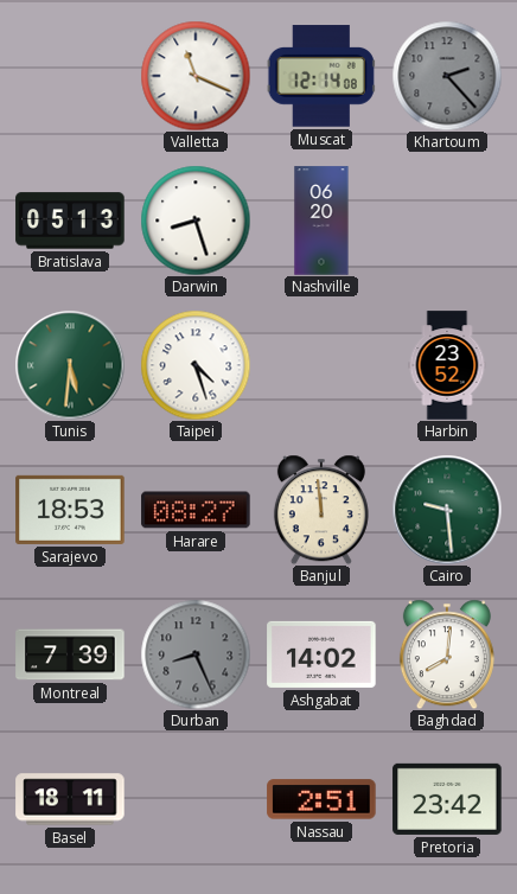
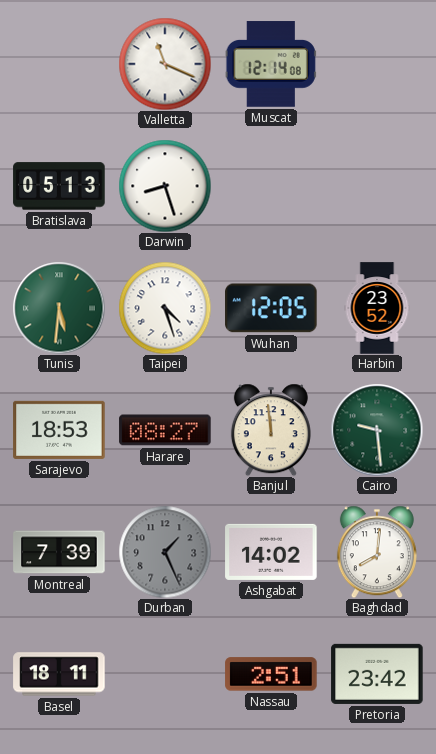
Khartoum: 2:23 -> none (447, 76)
Nashville: 06:20 -> none (321, 221)
Wuhan: none -> 12:05 (271, 308)
Durban: 8:26 -> 1:26 (165, 552)
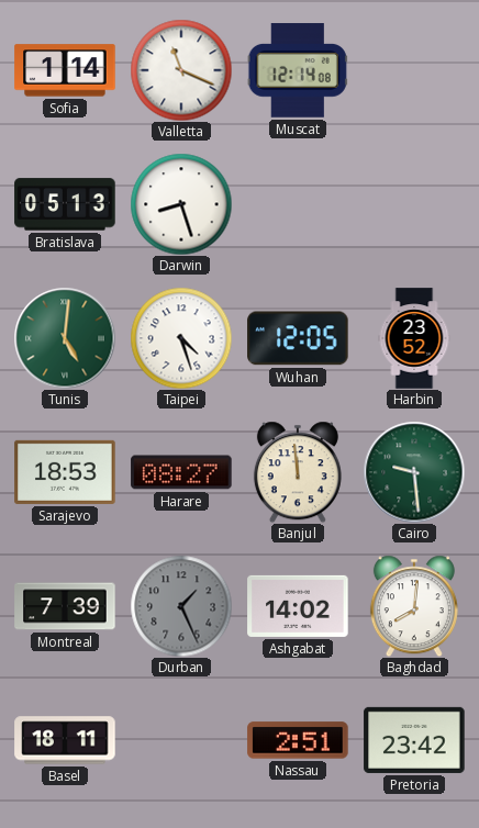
Sofia: none -> 1:14 (65, 70)
Tunis: 5:31 -> 5:01 (65, 338)
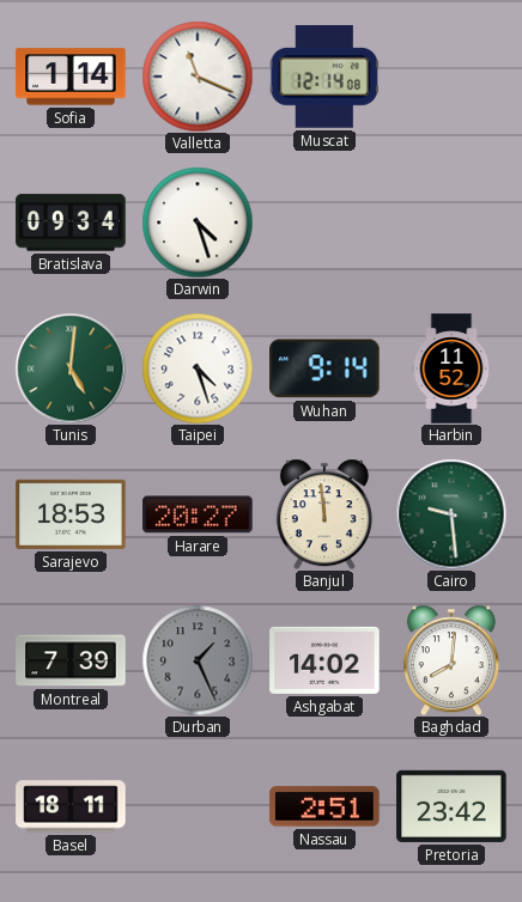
Bratislava: 05:13 -> 09:34 (71, 223)
Darwin: 8:27 -> 4:27 (198, 223)
Wuhan: 12:05 -> 9:14 (324, 368)
Harbin: 23:52 -> 11:52 (451, 368)
Harare: 08:27 -> 20:27 (198, 514)
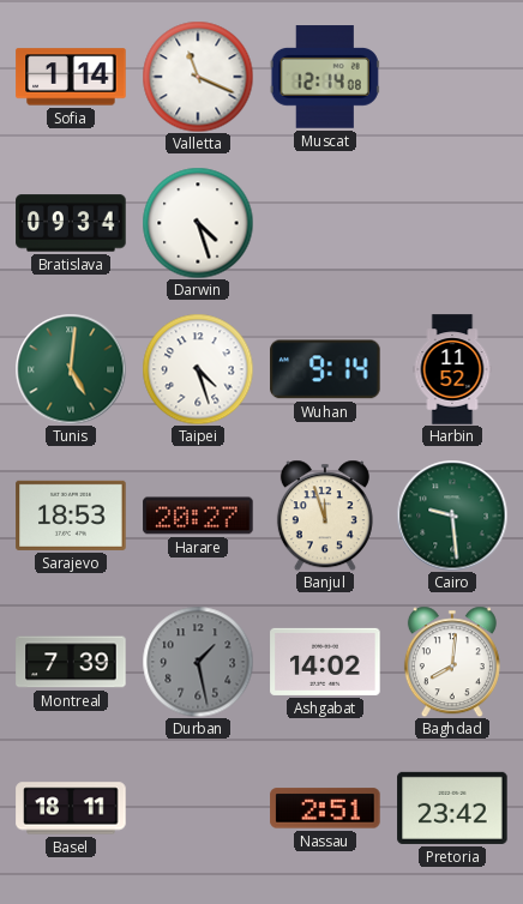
Banjul: 11:59 -> 11:57 (325, 516)
Durban: 1:26 -> 1:28 (198, 662)
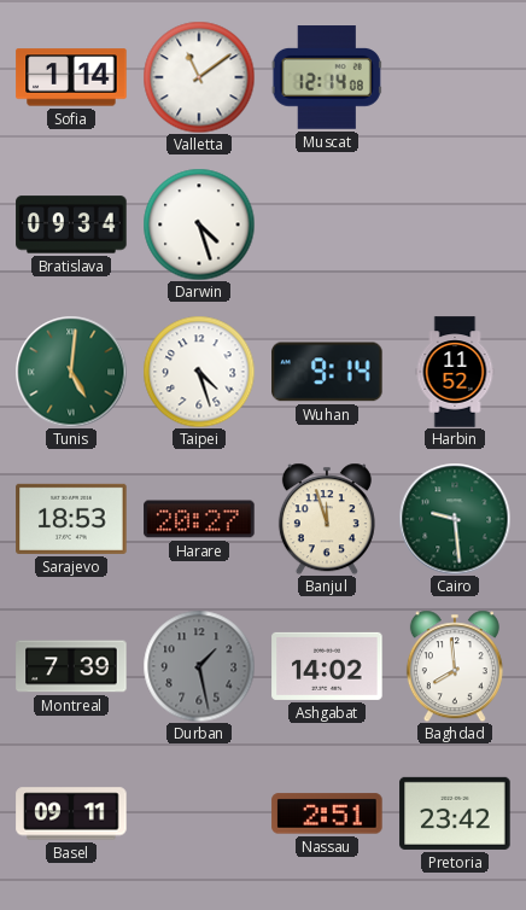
Valletta: 11:19 -> 11:09 (199, 77)
Baghdad: 8:01 -> 7:59 (455, 666)
Basel: 18:11 -> 09:11 (71, 813)
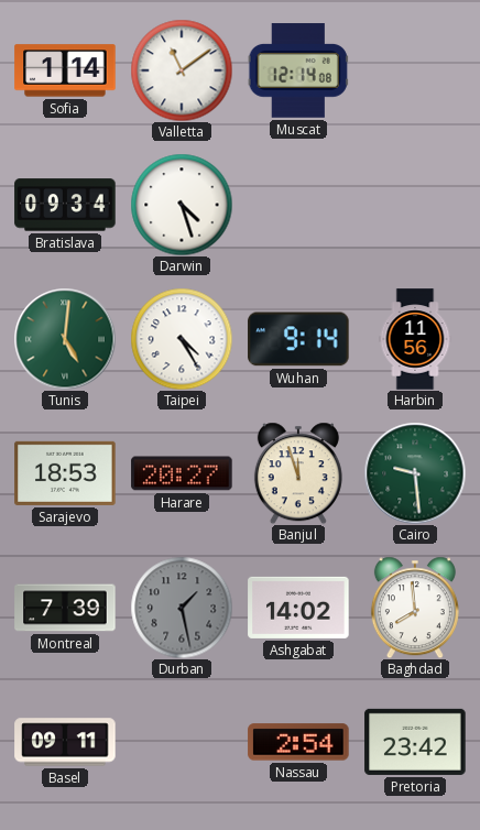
Taipei: 4:27 -> 4:25 (182, 339)
Harbin: 11:52 -> 11:56 (415, 339)
Nassau: 2:51 -> 2:54 (298, 742)
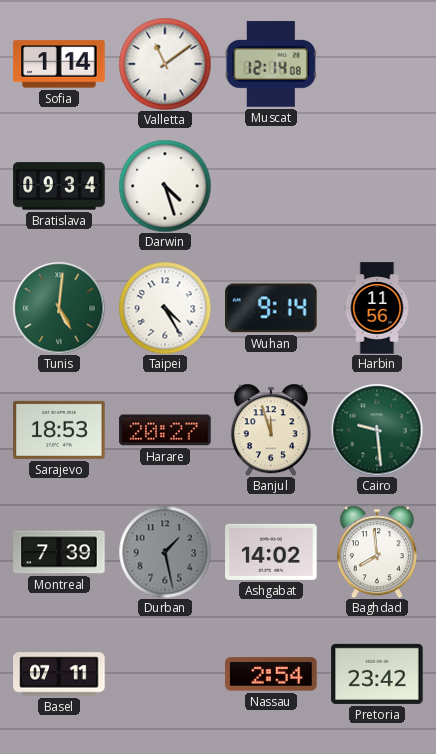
Basel: 09:11 -> 07:11 (59, 674)
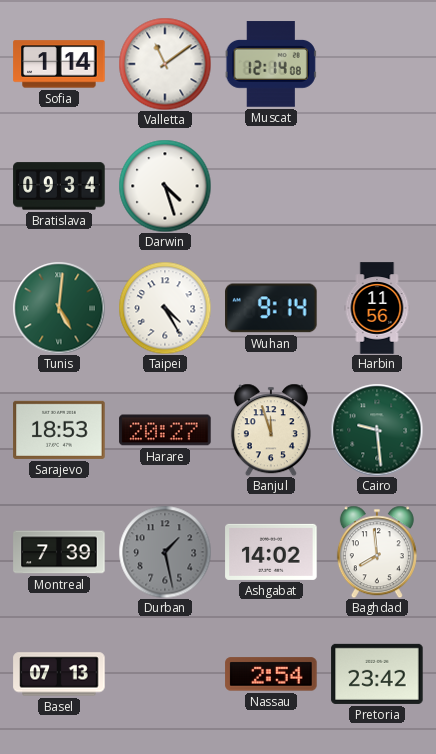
Basel: 07:11 -> 07:13 (59, 674)
